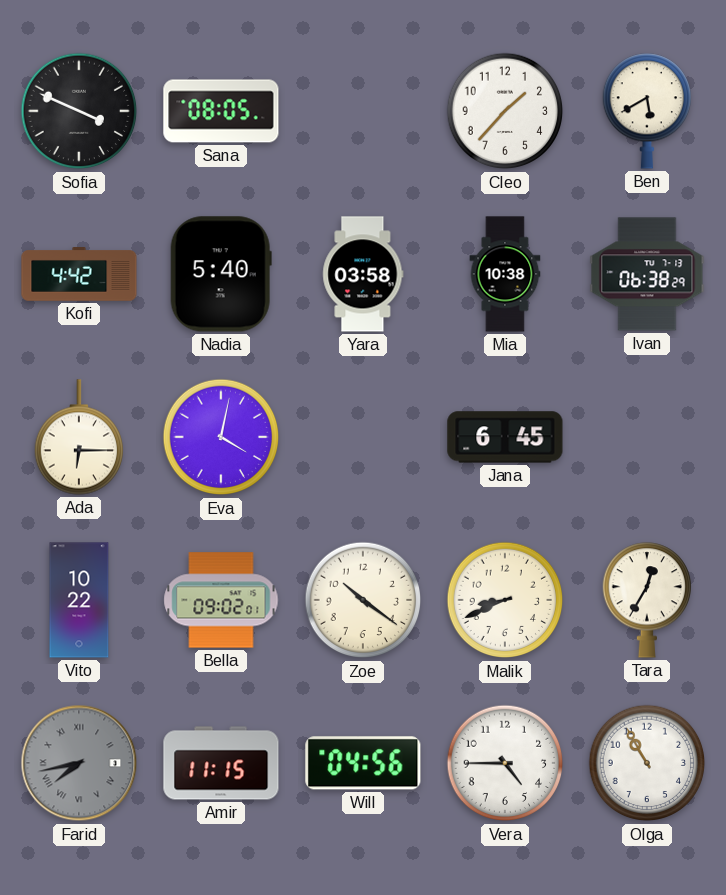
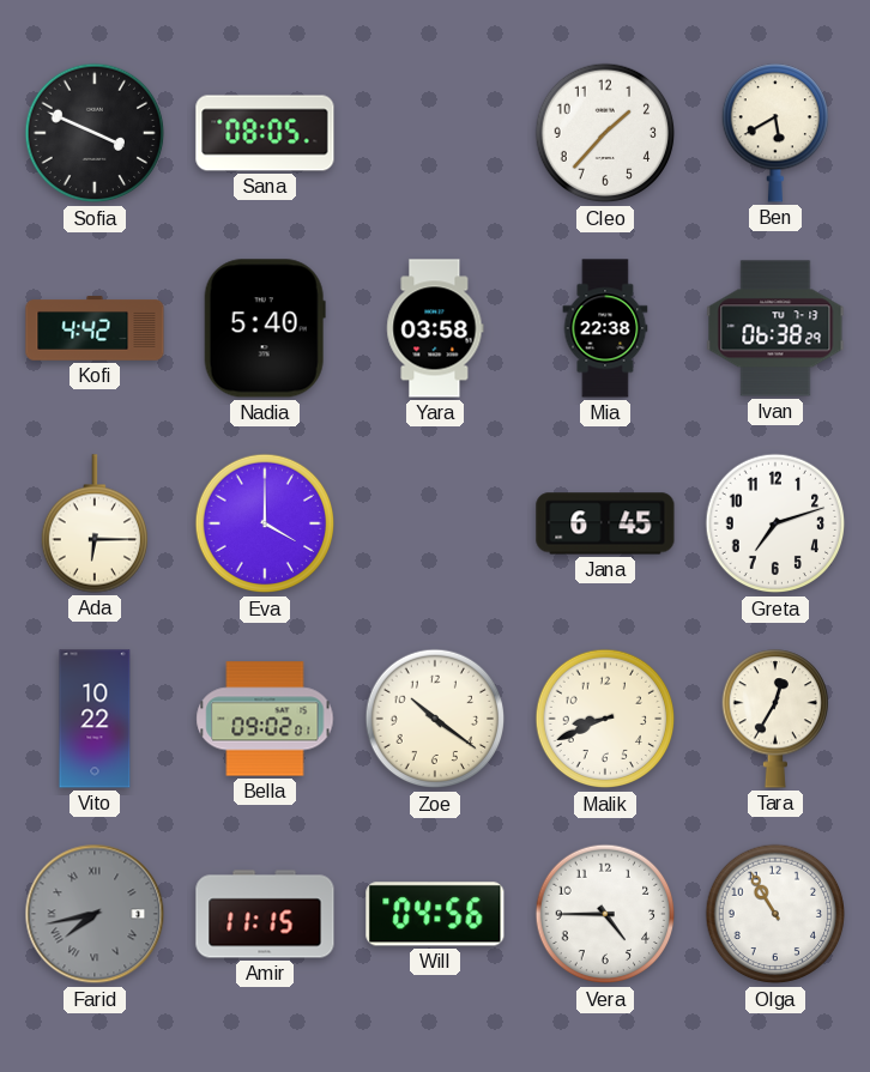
Mia: 10:38 -> 22:38 (605, 328)
Eva: 4:02 -> 4:00 (265, 523)
Greta: none -> 7:12 (775, 523)
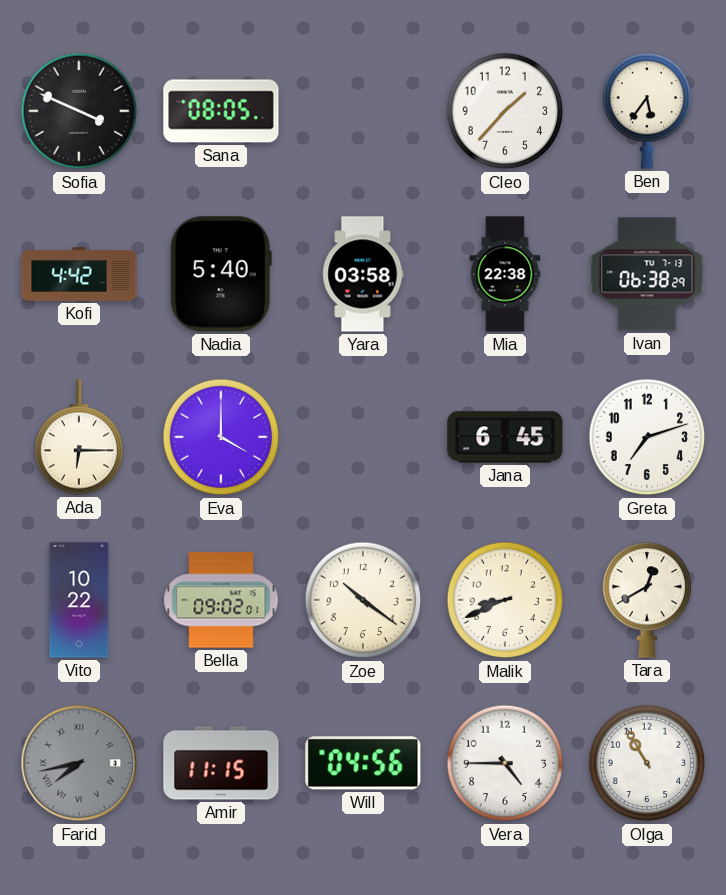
Ben: 5:40 -> 5:36 (646, 111)
Tara: 12:35 -> 12:40 (646, 600)
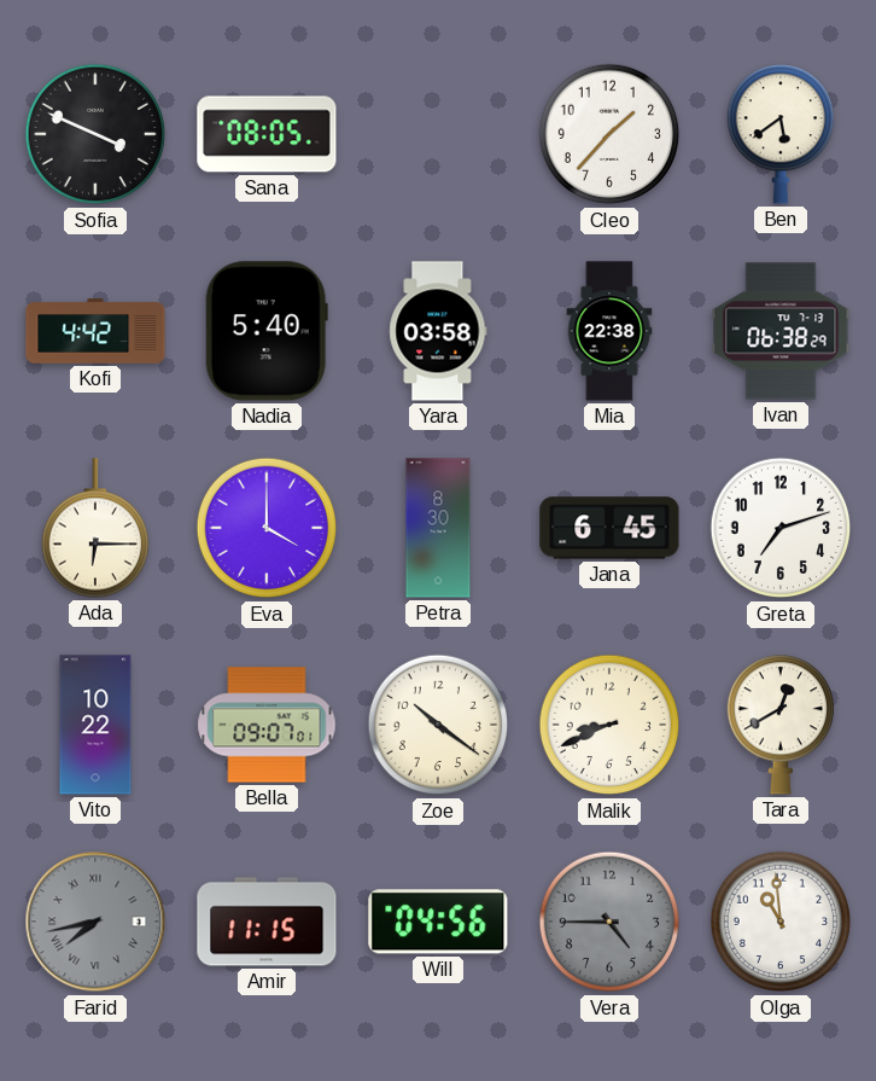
Ben: 5:36 -> 5:39 (779, 134)
Petra: none -> 8:30 (438, 528)
Bella: 09:02 -> 09:07 (267, 725)
Vera dial: white -> grey (609, 922)
Olga: 10:55 -> 10:59 (781, 922)
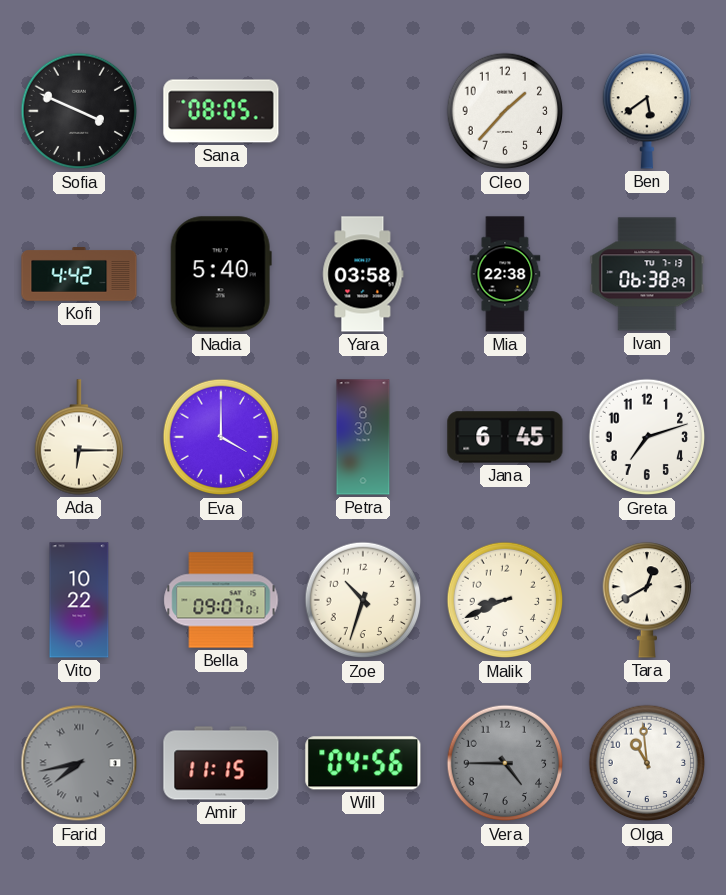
Zoe: 10:21 -> 10:33 (363, 600)
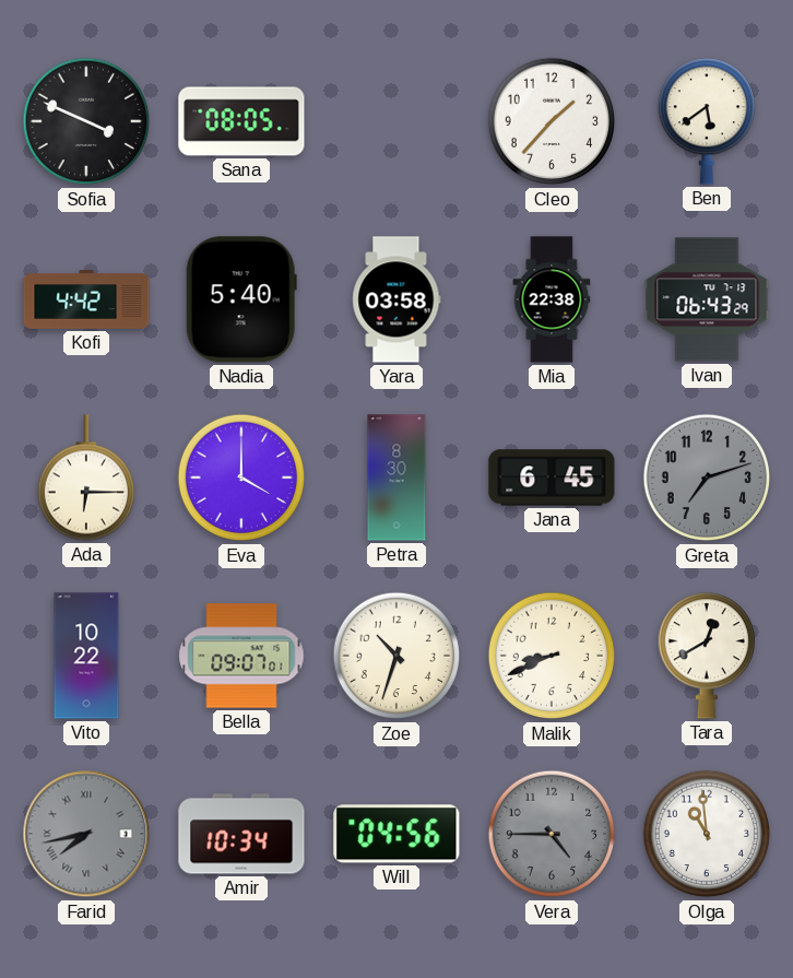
Ivan: 06:38 -> 06:43 (707, 299)
Greta dial: white -> grey (707, 478)
Amir: 11:15 -> 10:34 (241, 834)
